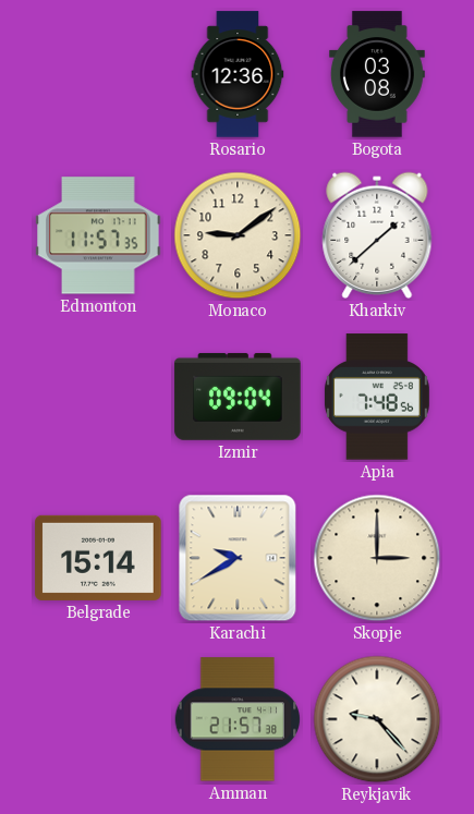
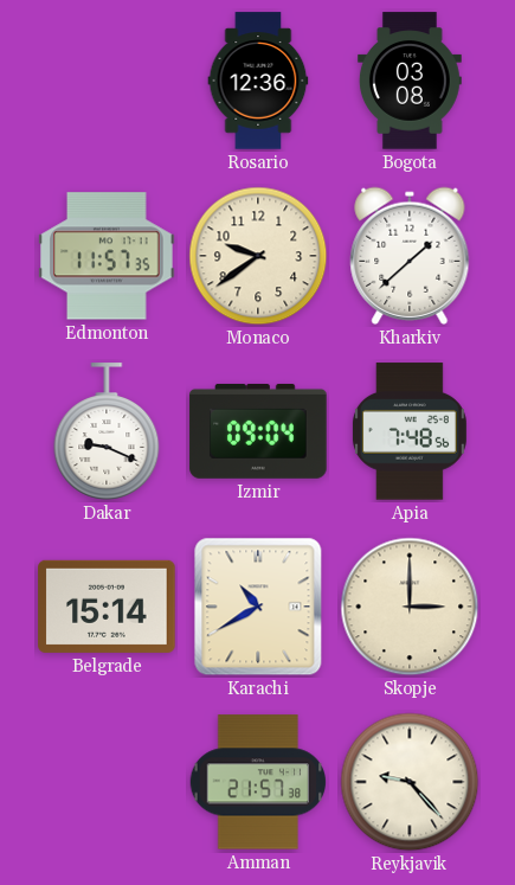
Monaco: 9:09 -> 9:39 (258, 256)
Dakar: none -> 9:19 (107, 431)
Karachi: 9:40 -> 10:40 (258, 607)
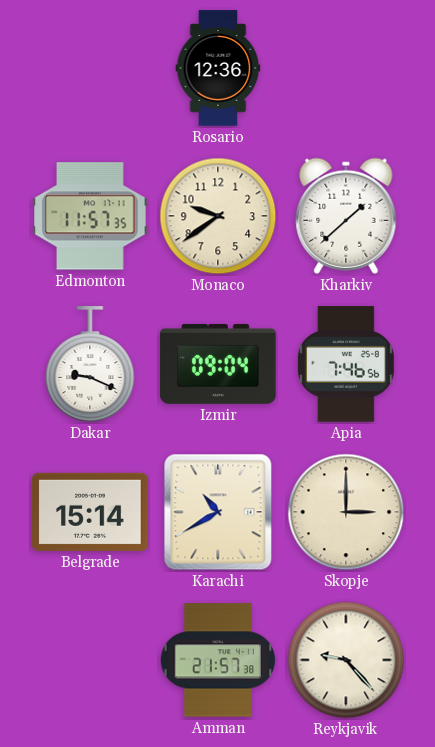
Bogota: 03:08 -> none (410, 81)
Apia: 7:48 -> 7:46 (346, 364)
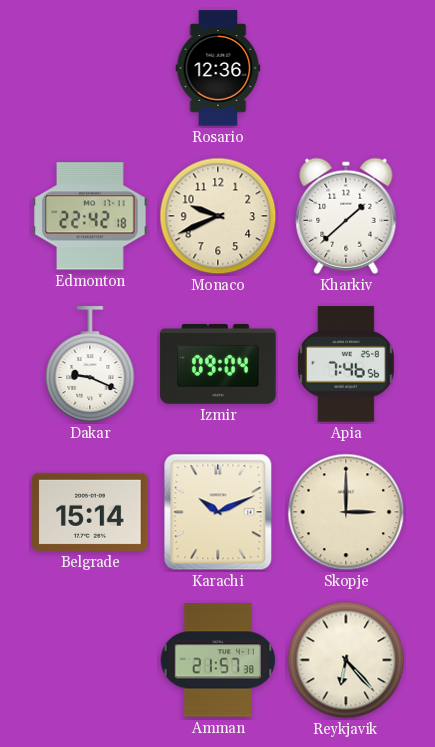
Edmonton: 11:57 -> 22:42 (90, 216)
Monaco: 9:39 -> 9:41 (218, 216)
Karachi: 10:40 -> 10:11 (218, 512)
Reykjavik: 9:23 -> 6:23 (346, 660)
